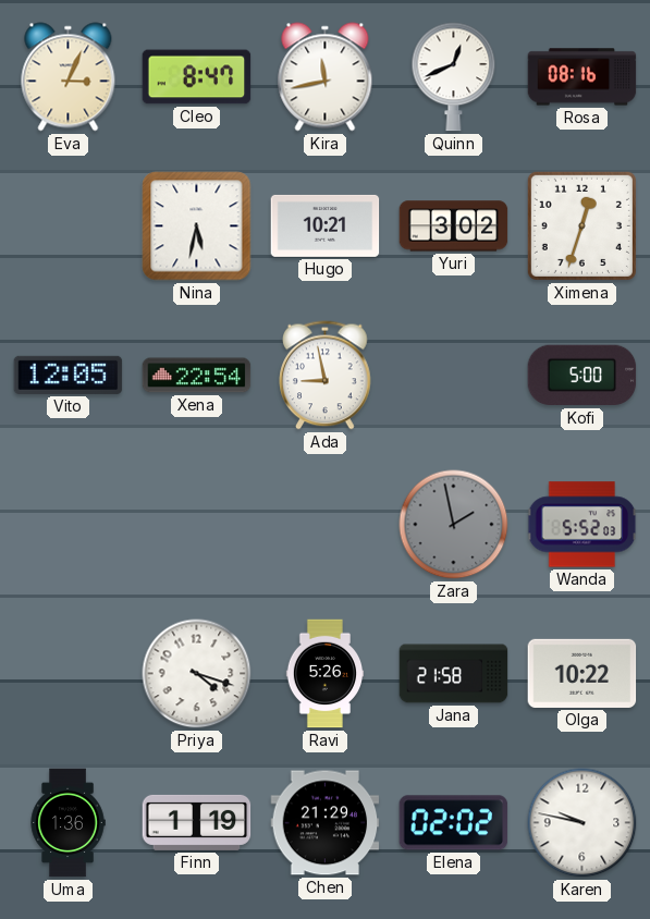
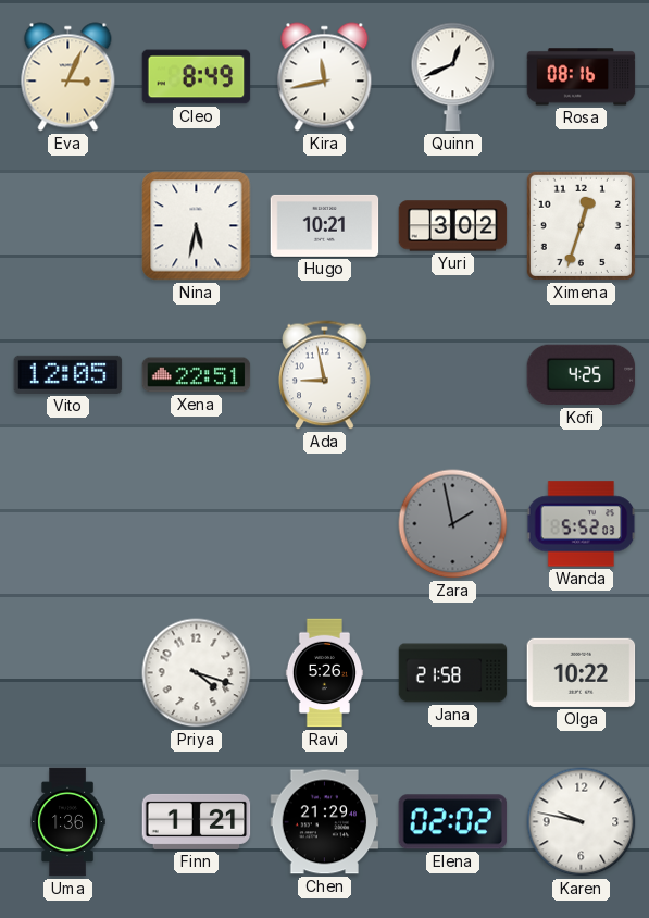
Cleo: 8:47 -> 8:49 (197, 77)
Xena: 22:54 -> 22:51 (197, 375)
Kofi: 5:00 -> 4:25 (582, 375)
Finn: 1:19 -> 1:21 (197, 821)
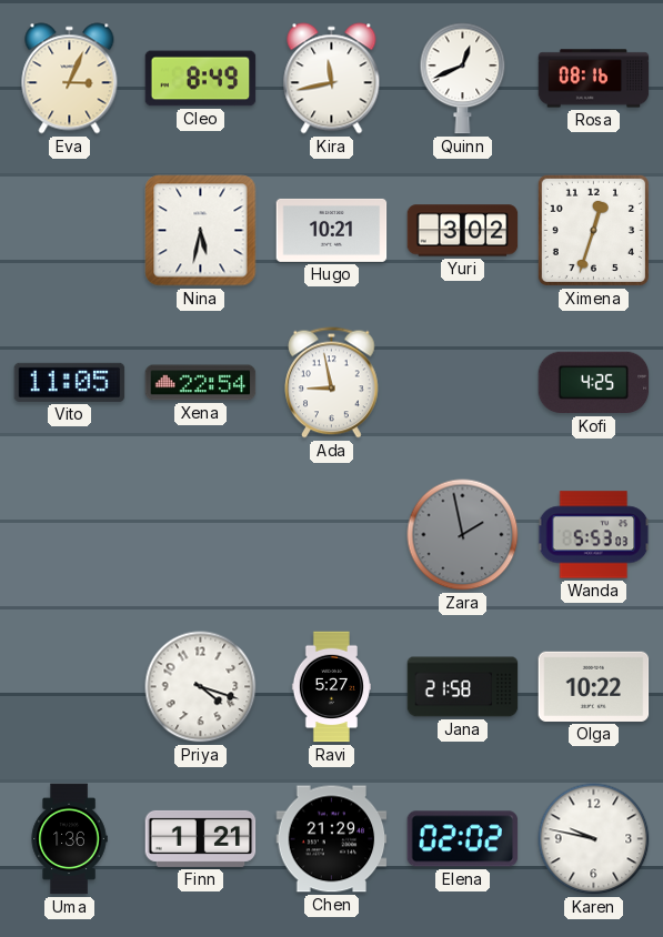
Vito: 12:05 -> 11:05 (70, 382)
Xena: 22:51 -> 22:54 (201, 383)
Wanda: 5:52 -> 5:53 (594, 535)
Ravi: 5:26 -> 5:27 (331, 687)
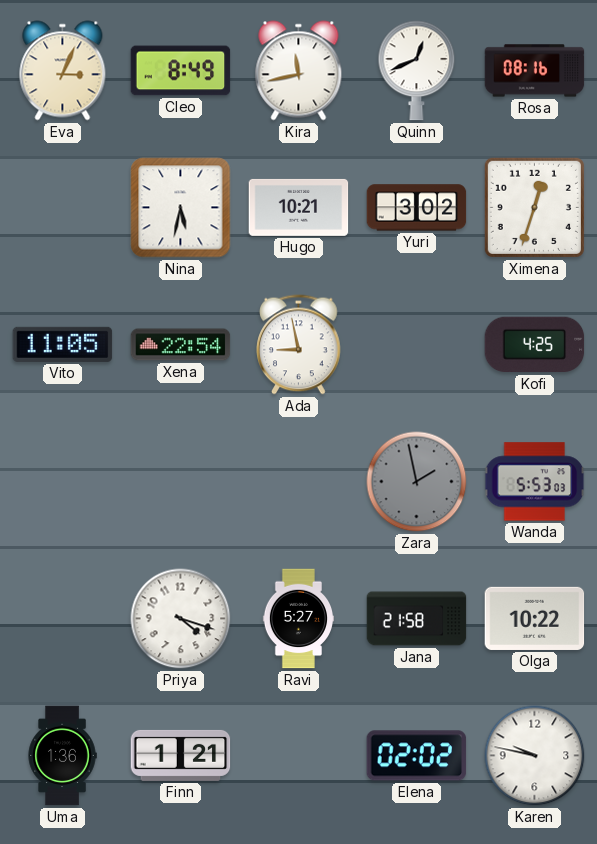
Chen: 21:29 -> none (332, 839)
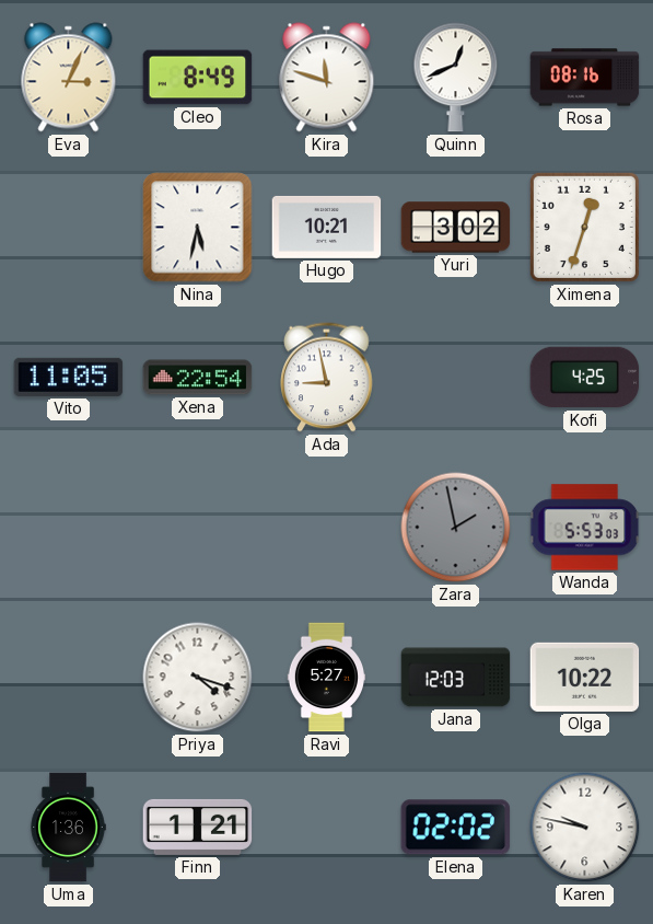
Kira: 11:43 -> 11:48 (327, 78)
Jana: 21:58 -> 12:03 (456, 678)
